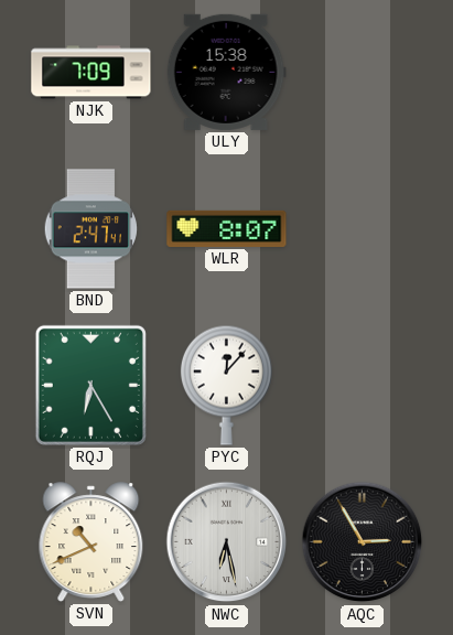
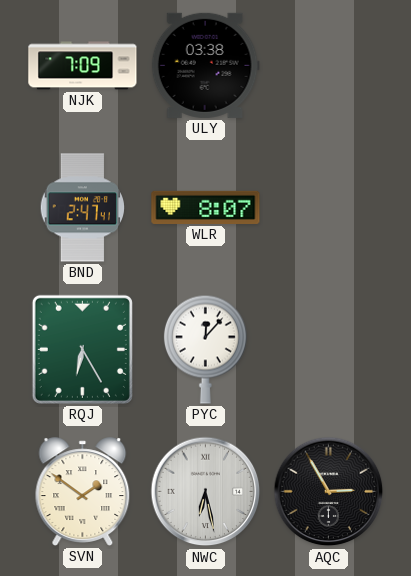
ULY: 15:38 -> 03:38 (205, 65)
SVN: 10:41 -> 1:51 (83, 492)
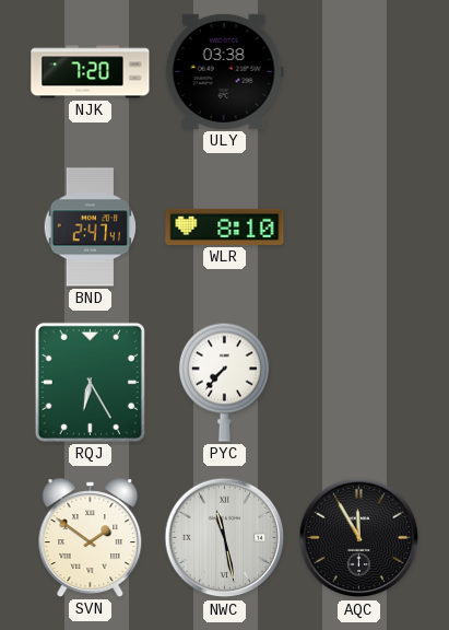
NJK: 7:09 -> 7:20 (91, 72)
WLR: 8:07 -> 8:10 (225, 226)
PYC: 12:07 -> 7:37 (224, 382)
NWC: 6:28 -> 11:28 (225, 538)
AQC: 2:55 -> 11:55 (359, 538)
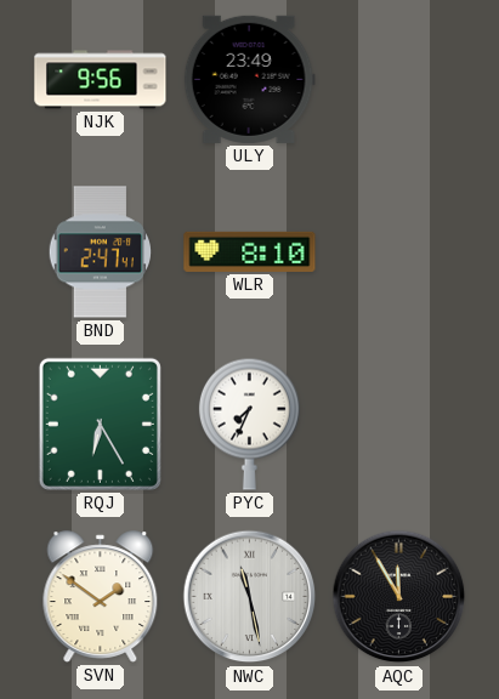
NJK: 7:20 -> 9:56 (101, 80)
ULY: 03:38 -> 23:49 (249, 79)
PYC: 7:37 -> 7:34 (249, 424)
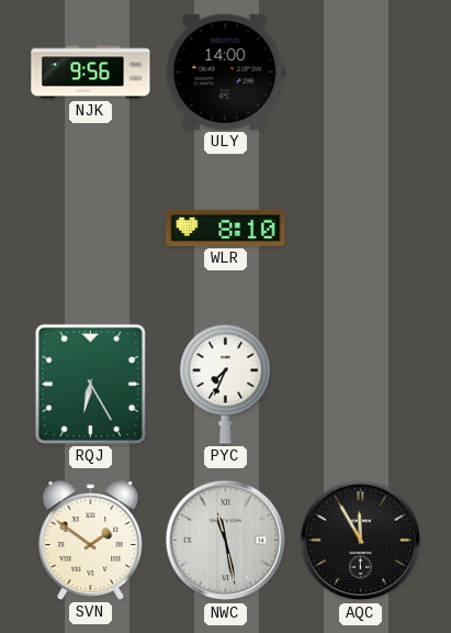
ULY: 23:49 -> 14:00 (225, 71)
BND: 2:47 -> none (101, 252)
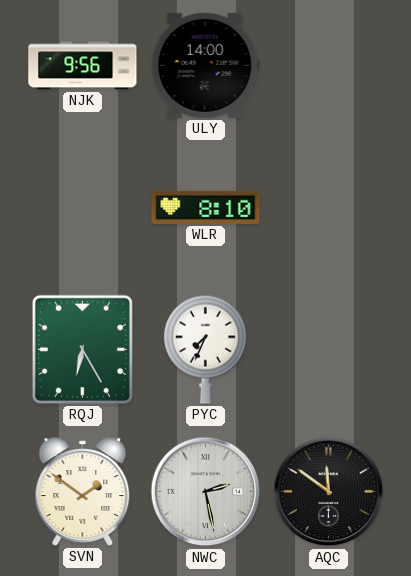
NWC: 11:28 -> 2:28 (206, 492)
AQC: 11:55 -> 11:51 (329, 492)
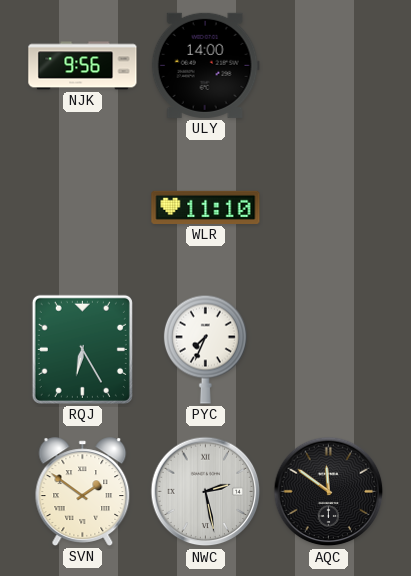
WLR: 8:10 -> 11:10 (206, 207)
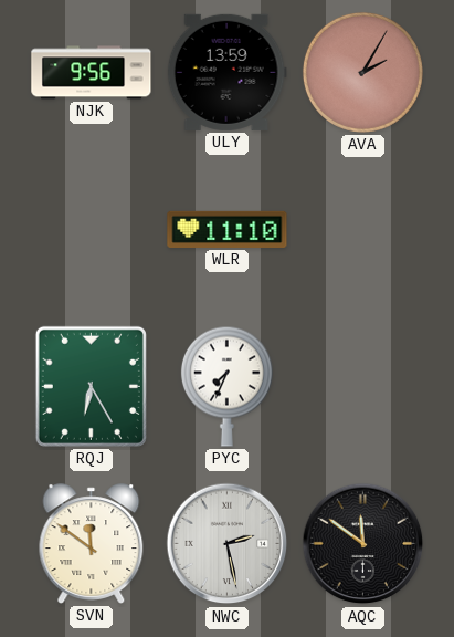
ULY: 14:00 -> 13:59 (226, 72)
AVA: none -> 2:05 (362, 72)
SVN: 1:51 -> 11:51 (92, 544)
